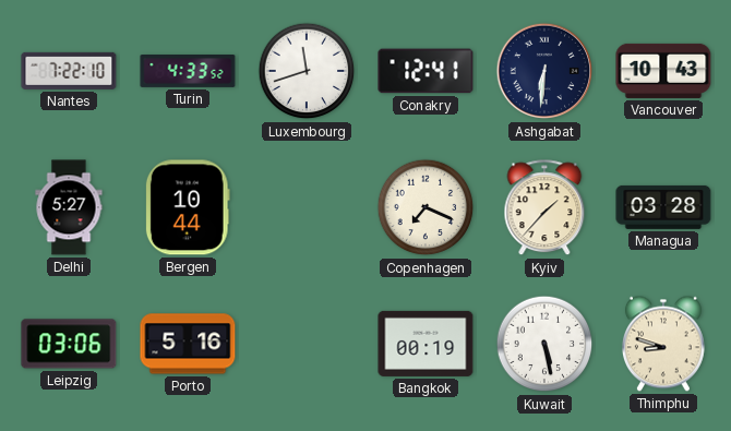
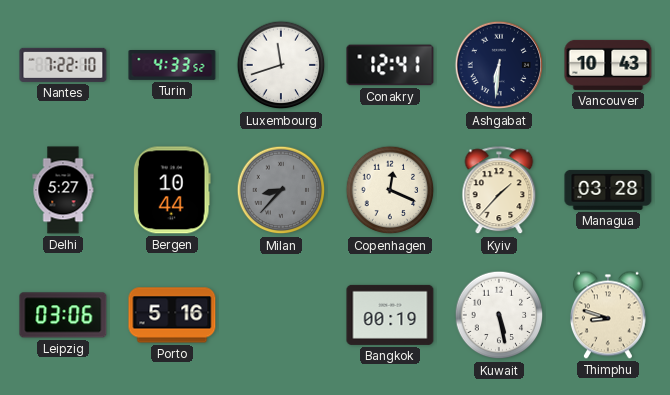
Milan: none -> 8:37 (281, 190)
Copenhagen: 7:19 -> 12:19 (390, 190)
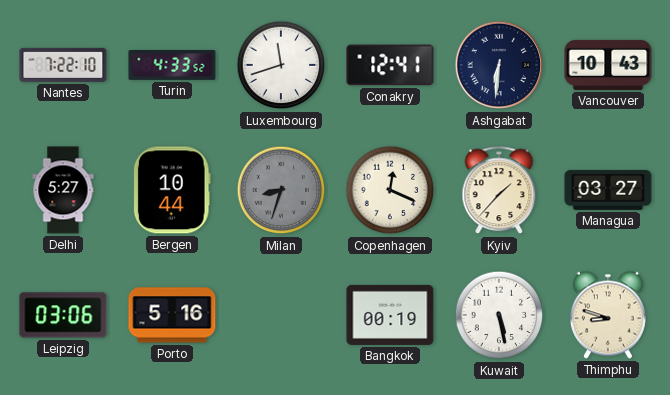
Milan: 8:37 -> 8:33 (281, 190)
Managua: 03:28 -> 03:27 (608, 190)
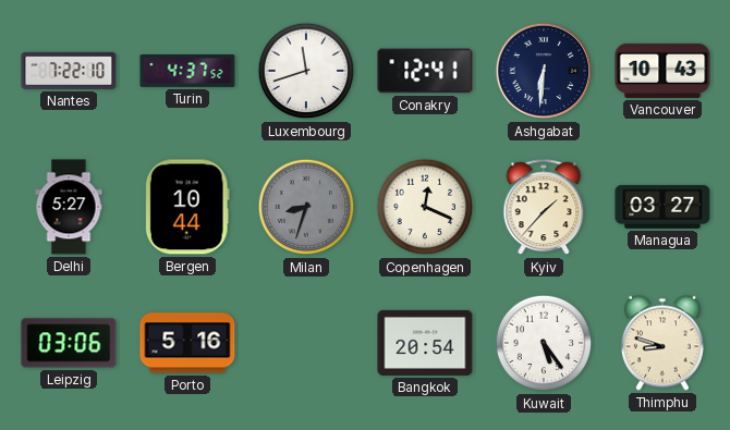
Turin: 4:33 -> 4:37 (187, 72)
Bangkok: 00:19 -> 20:54 (425, 343)
Kuwait: 5:28 -> 5:24 (544, 343)
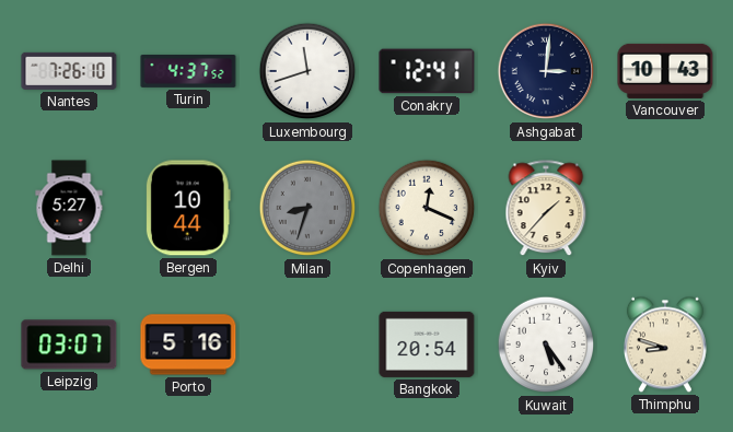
Nantes: 7:22 -> 7:26 (69, 71)
Ashgabat: 6:31 -> 3:01 (546, 71)
Managua: 03:27 -> none (662, 207)
Leipzig: 03:06 -> 03:07 (69, 345)
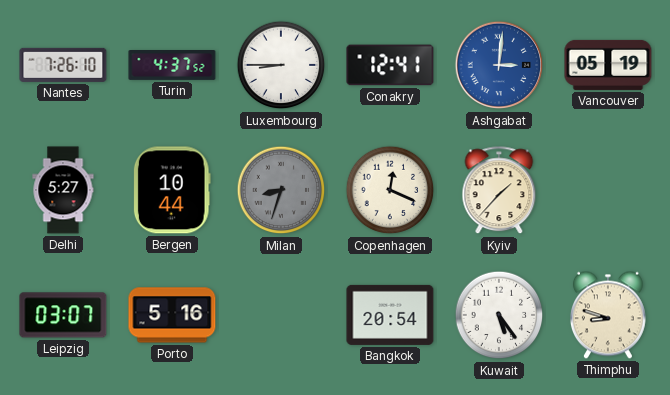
Luxembourg: 11:42 -> 8:45 (281, 65)
Ashgabat dial: navy -> blue (499, 65)
Vancouver: 10:43 -> 05:19 (608, 65)
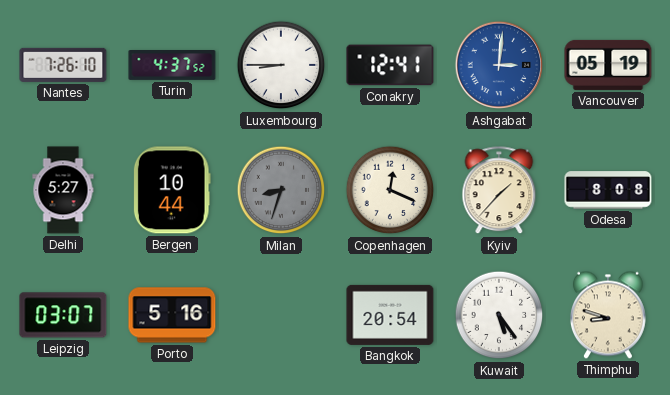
Odesa: none -> 8:08 (608, 190)
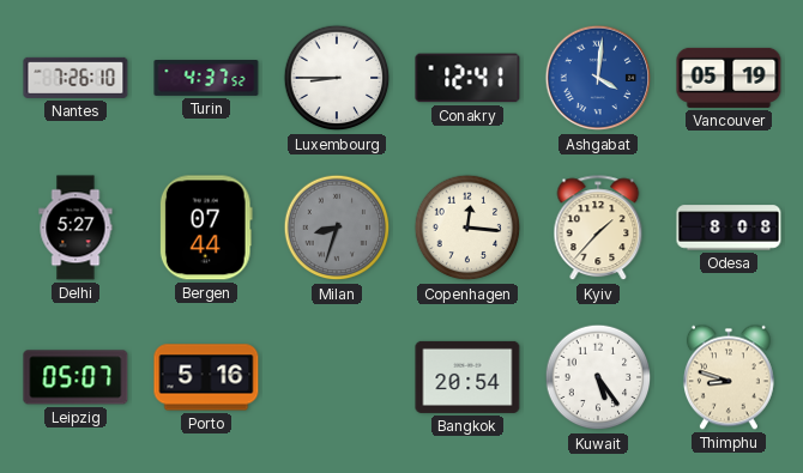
Ashgabat: 3:01 -> 4:01 (598, 78)
Bergen: 10:44 -> 07:44 (206, 228)
Copenhagen: 12:19 -> 12:16 (467, 228)
Leipzig: 03:07 -> 05:07 (76, 377)
